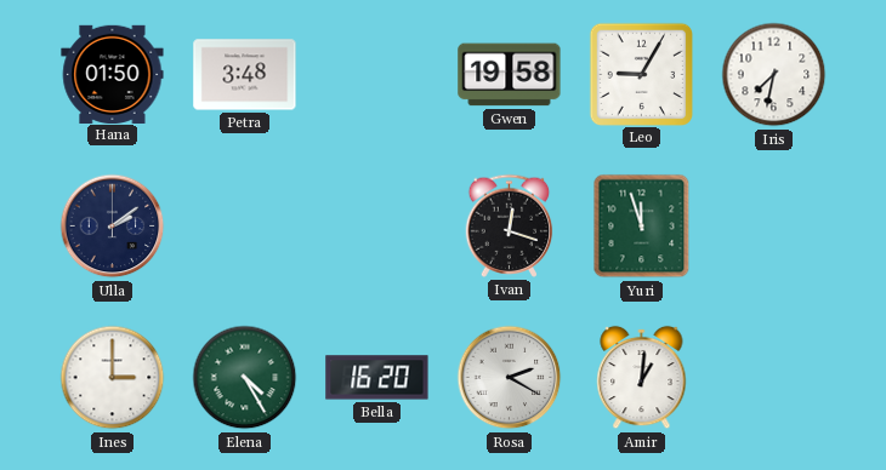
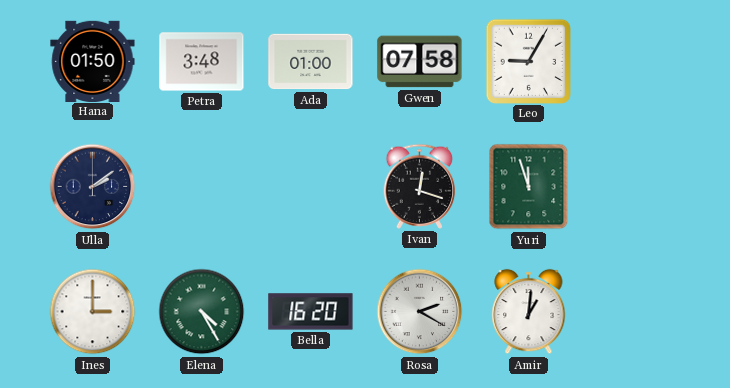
Ada: none -> 01:00 (311, 62)
Gwen: 19:58 -> 07:58 (420, 62)
Iris: 7:32 -> none (774, 75)
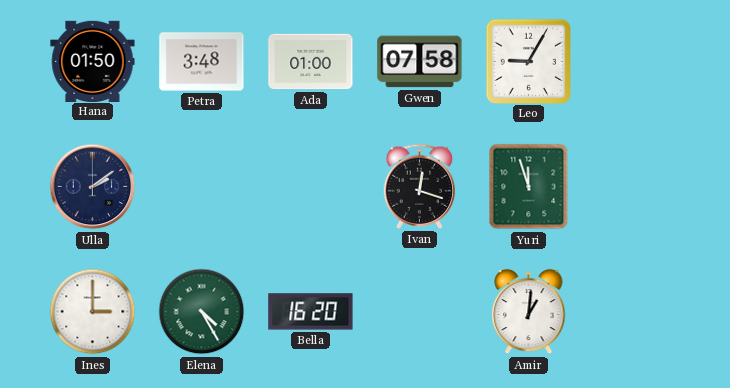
Rosa: 2:20 -> none (420, 312)
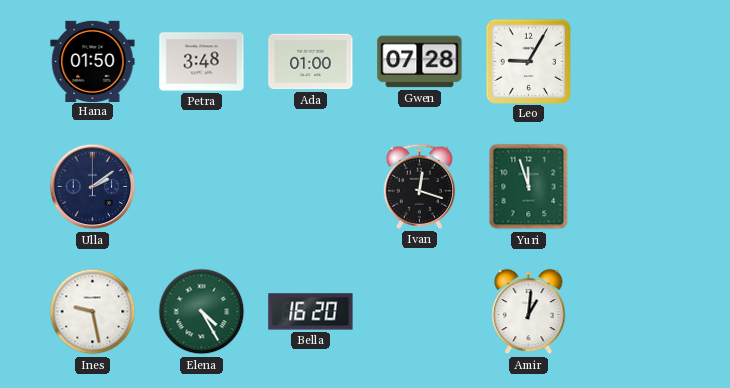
Gwen: 07:58 -> 07:28 (420, 62)
Ines: 3:00 -> 9:28 (93, 312)
